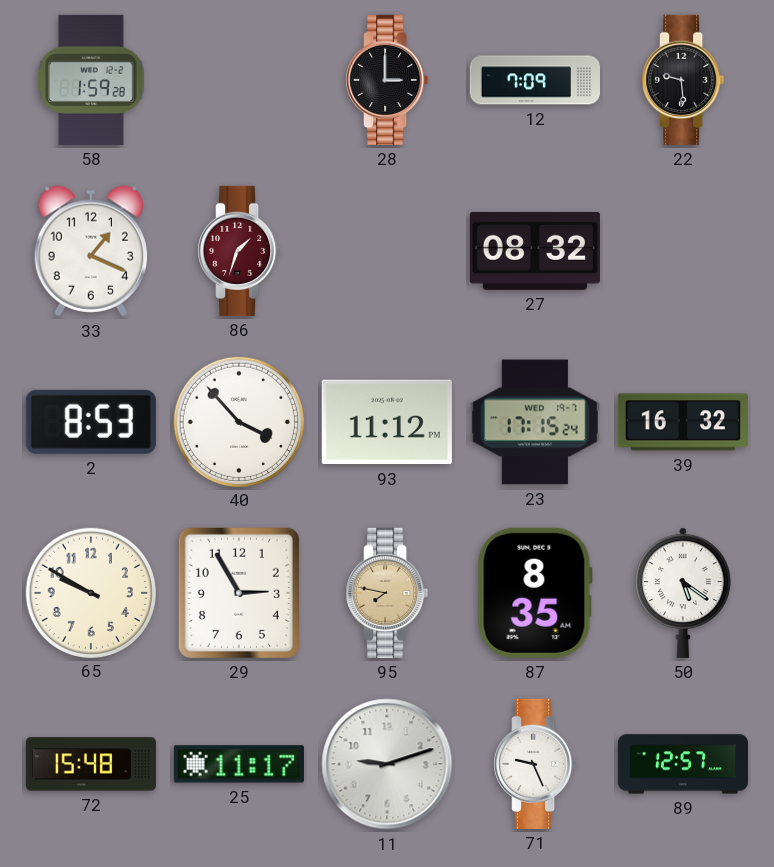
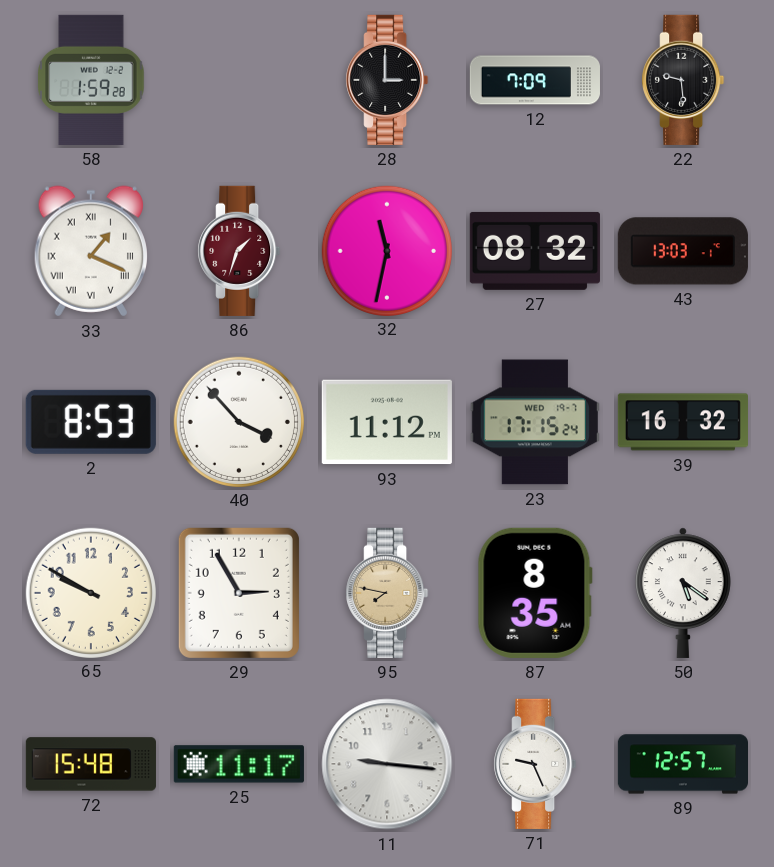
33 numerals: Arabic -> Roman (91, 251)
32: none -> 11:32 (386, 250)
43: none -> 13:03 (683, 251)
11: 9:12 -> 9:16 (387, 764)
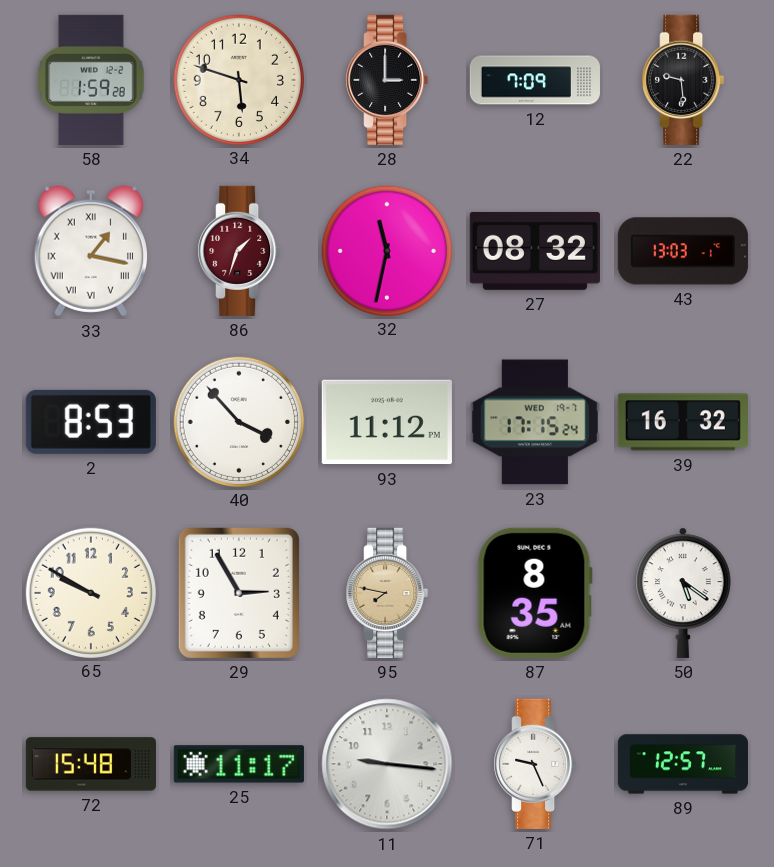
34: none -> 5:48 (238, 79)
33: 1:19 -> 1:17 (91, 251)
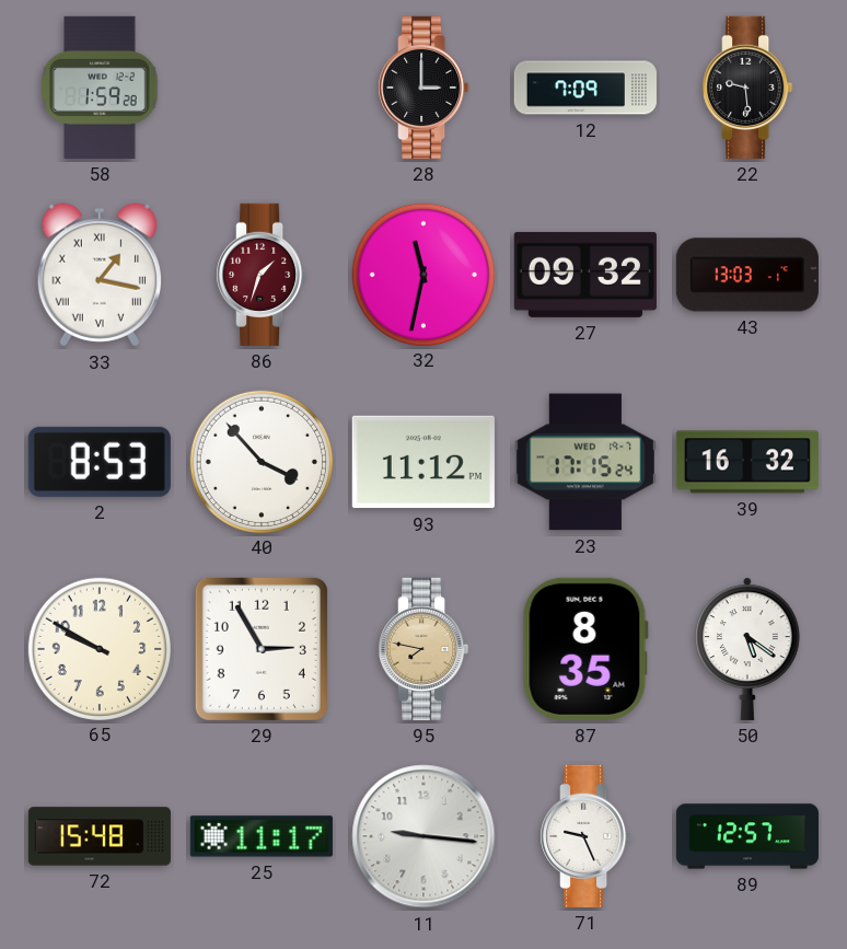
34: 5:48 -> none (238, 79)
27: 08:32 -> 09:32 (585, 275)
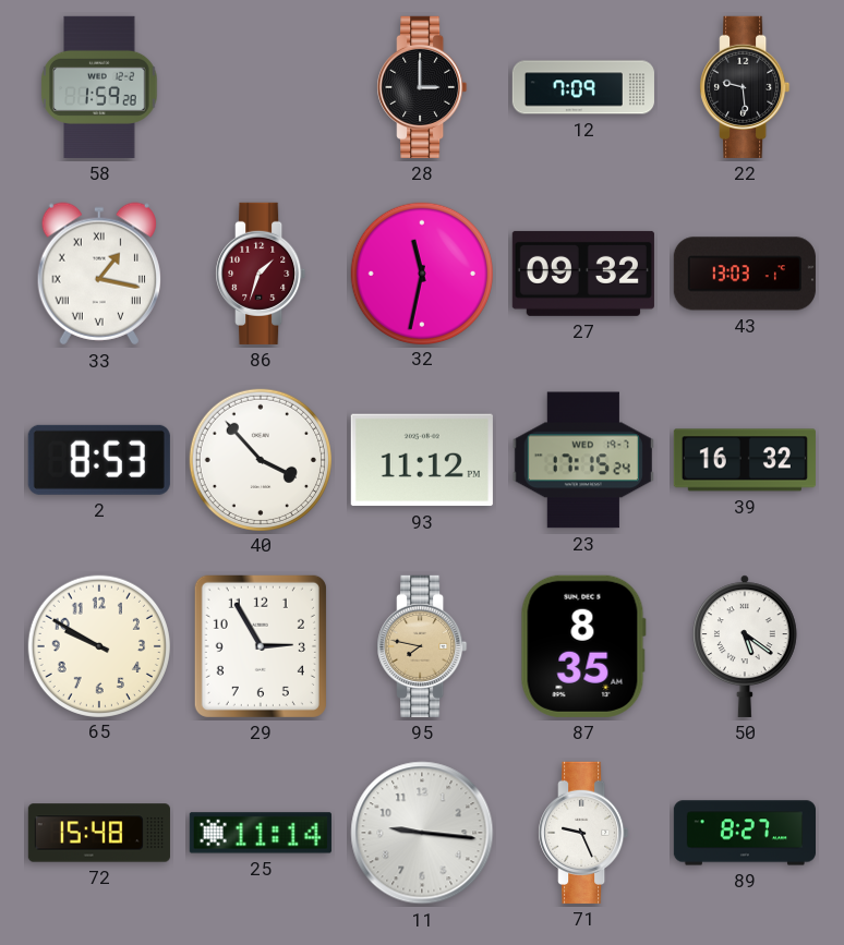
25: 11:17 -> 11:14 (261, 833)
89: 12:57 -> 8:27 (744, 833)
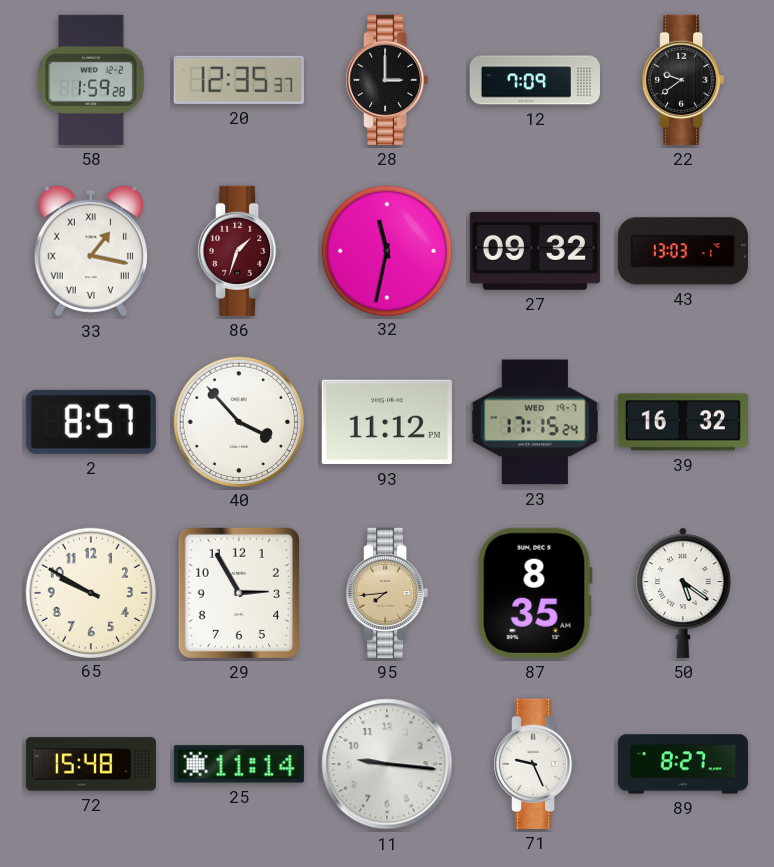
20: none -> 12:35 (239, 80)
22: 9:29 -> 9:39 (683, 80)
2: 8:53 -> 8:57 (91, 422)
95: 7:47 -> 7:44 (387, 593)
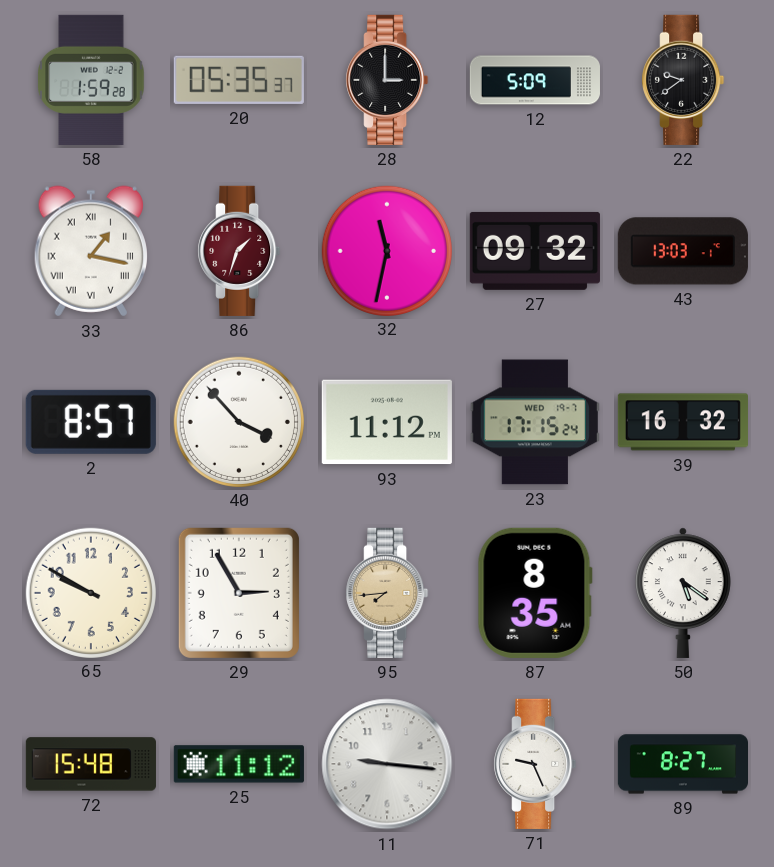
20: 12:35 -> 05:35 (239, 80)
12: 7:09 -> 5:09 (534, 80)
25: 11:14 -> 11:12 (239, 764)
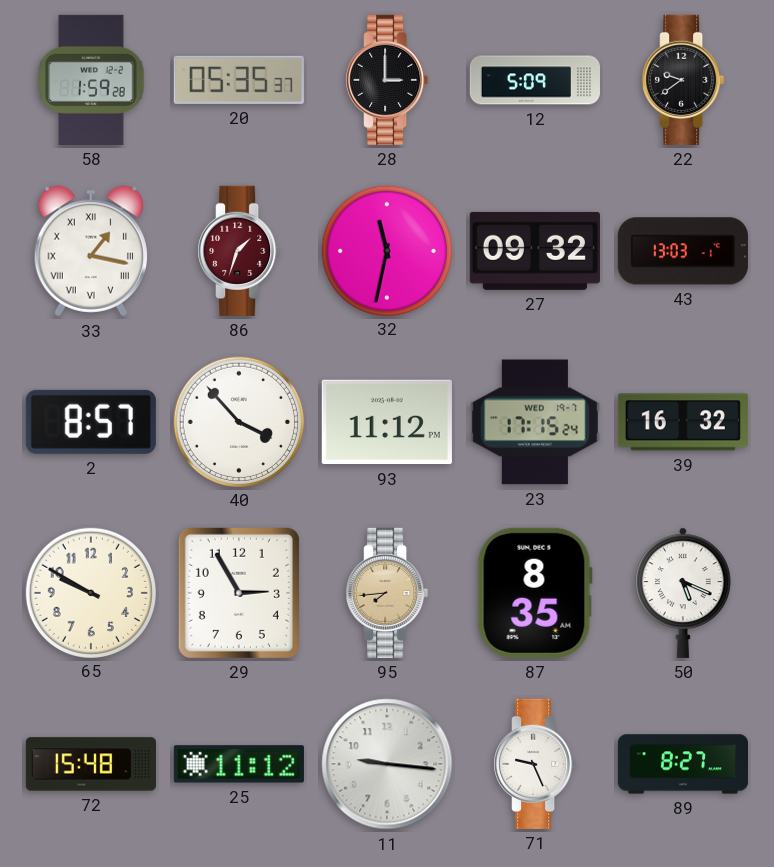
50: 5:21 -> 5:19 (683, 593)
